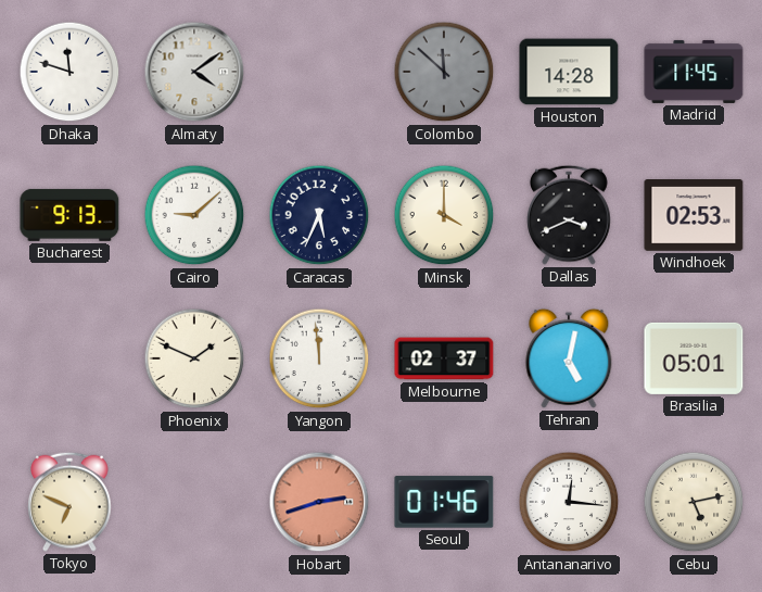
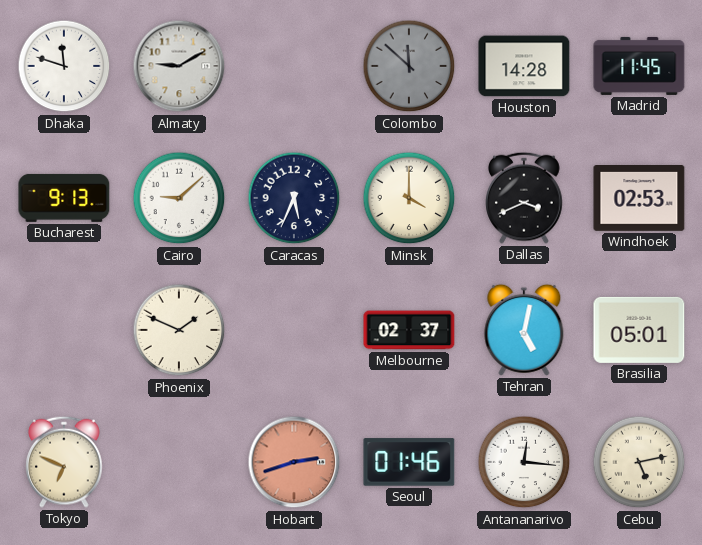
Almaty: 4:09 -> 9:10 (179, 66)
Yangon: 11:59 -> none (319, 358)
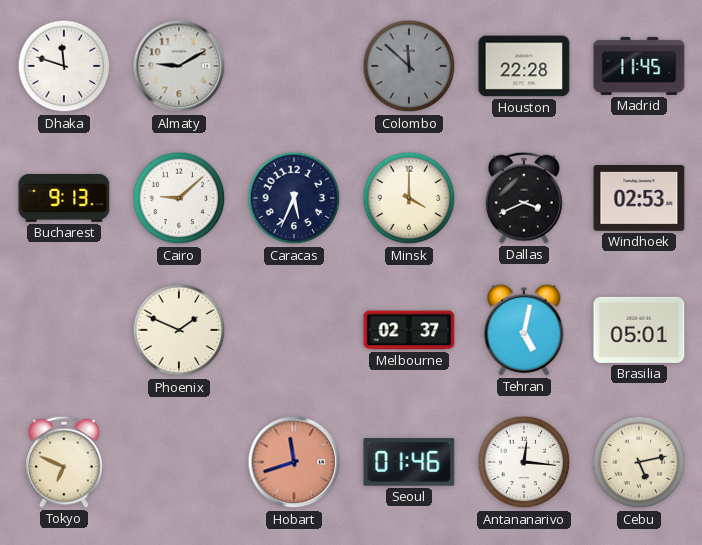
Houston: 14:28 -> 22:28 (524, 66)
Hobart: 2:42 -> 11:42 (294, 462)
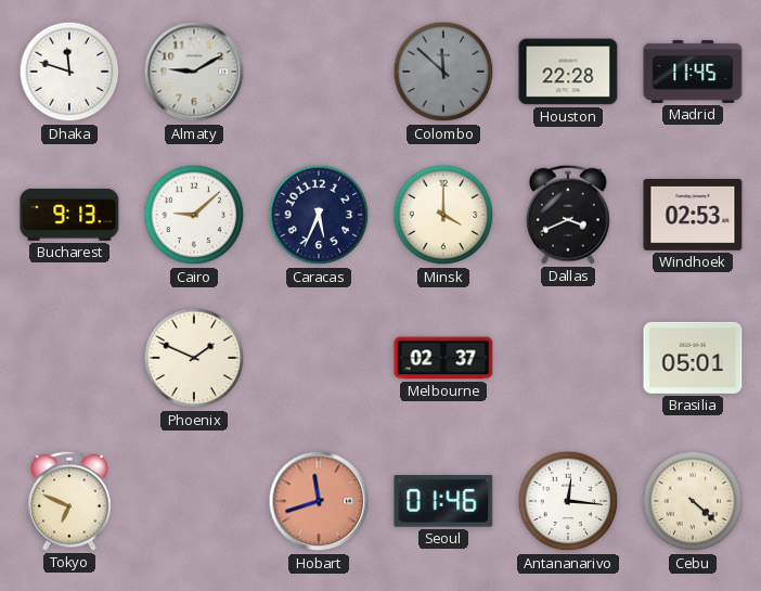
Tehran: 5:02 -> none (524, 330)
Cebu: 5:13 -> 4:22 (693, 501)
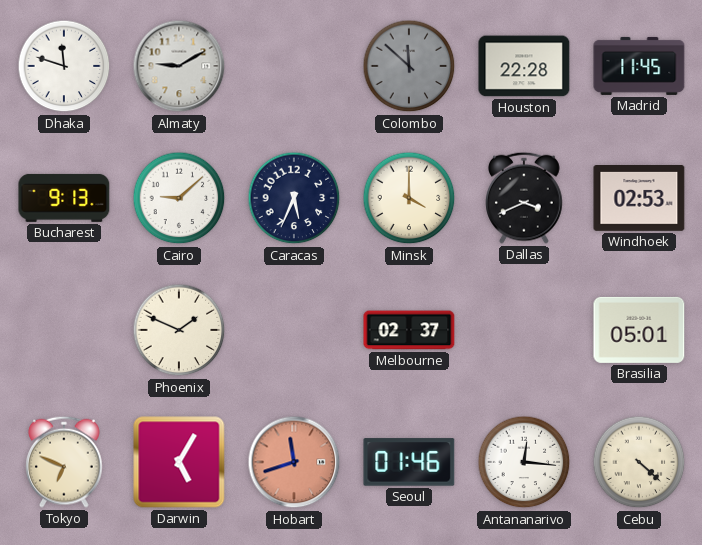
Darwin: none -> 5:05 (179, 462)
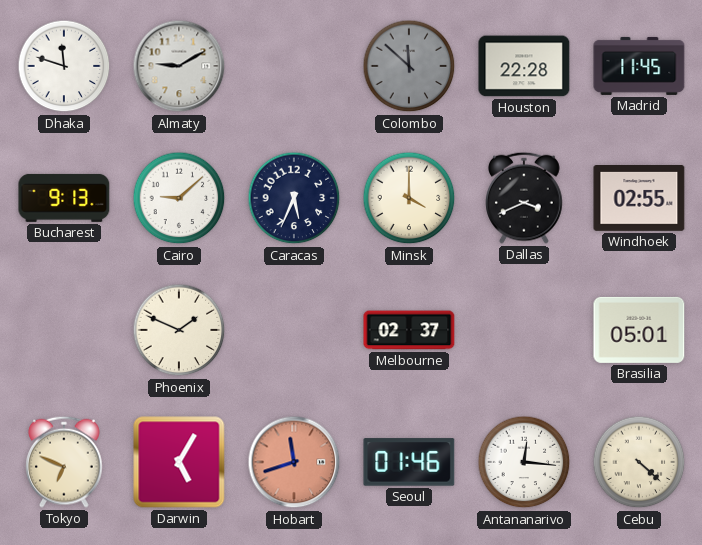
Windhoek: 02:53 -> 02:55 (639, 199)
